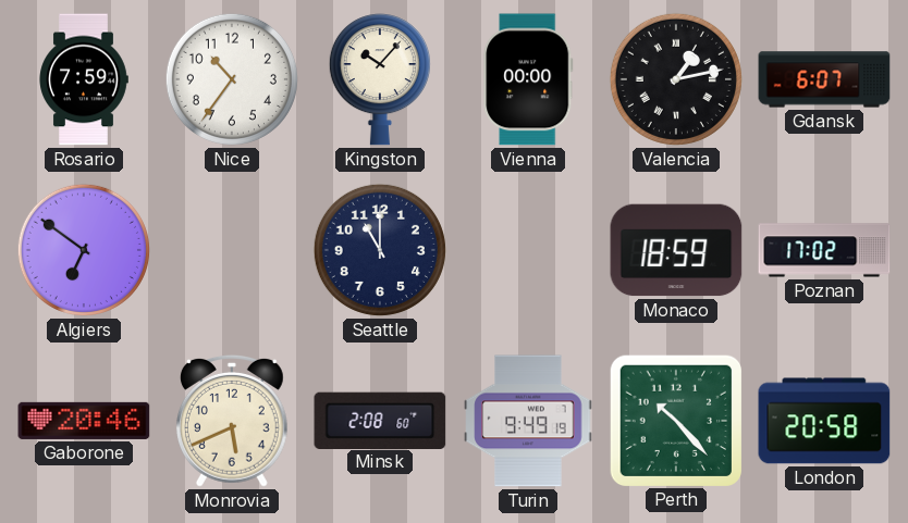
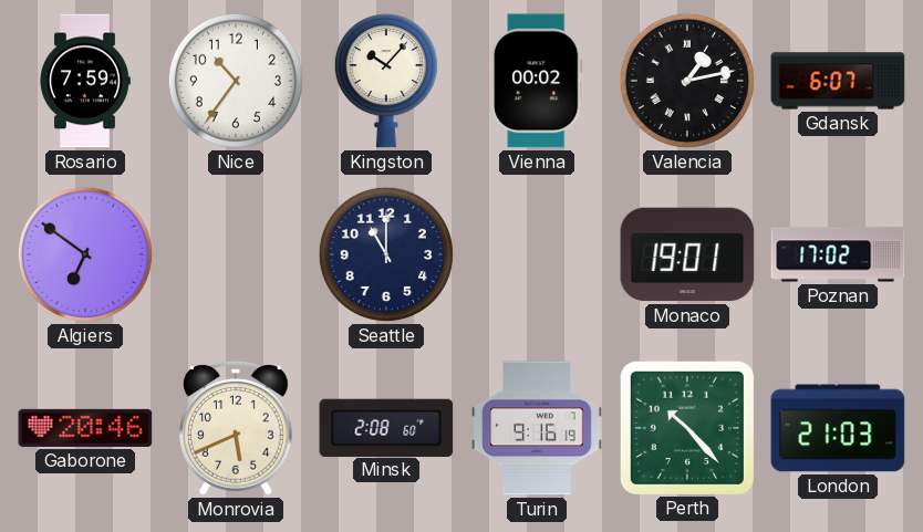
Vienna: 00:00 -> 00:02 (537, 81)
Monaco: 18:59 -> 19:01 (687, 254)
Turin: 9:49 -> 9:16 (537, 428)
London: 20:58 -> 21:03 (838, 428)
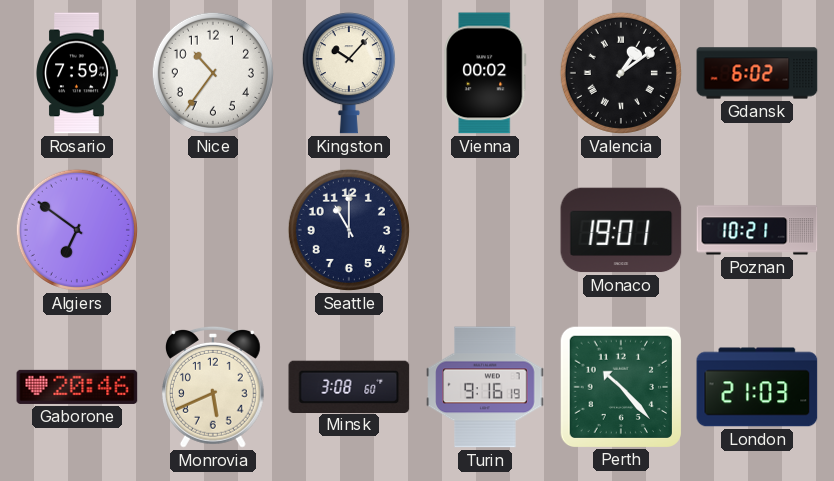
Valencia: 1:13 -> 1:09 (621, 73)
Gdansk: 6:07 -> 6:02 (757, 73)
Poznan: 17:02 -> 10:21 (757, 230)
Minsk: 2:08 -> 3:08 (349, 386)
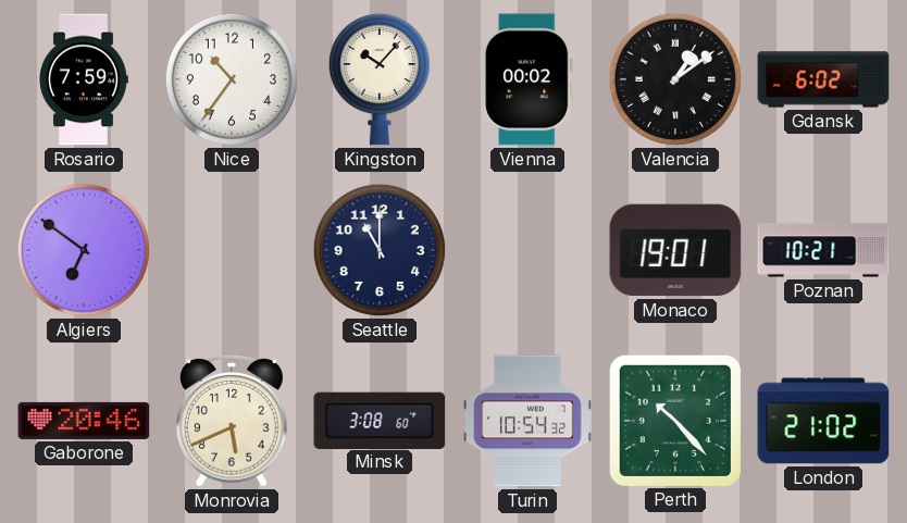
Turin: 9:16 -> 10:54 (527, 421)
London: 21:03 -> 21:02 (823, 421)
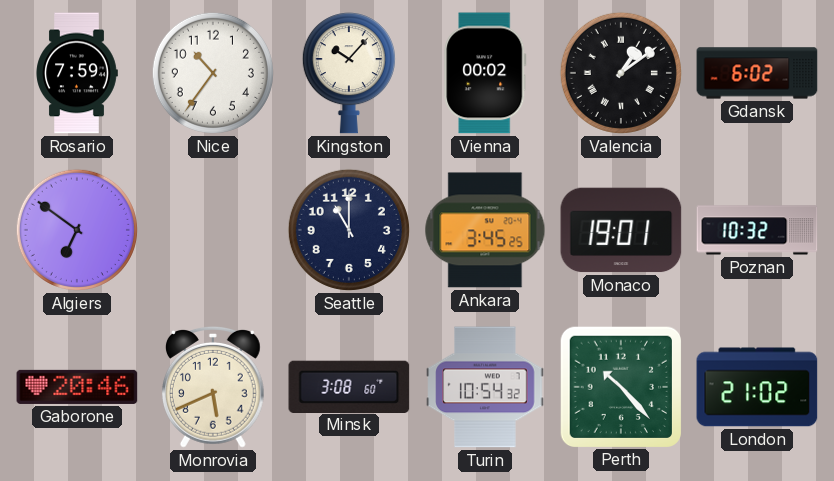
Ankara: none -> 3:45 (485, 230)
Poznan: 10:21 -> 10:32 (757, 230)
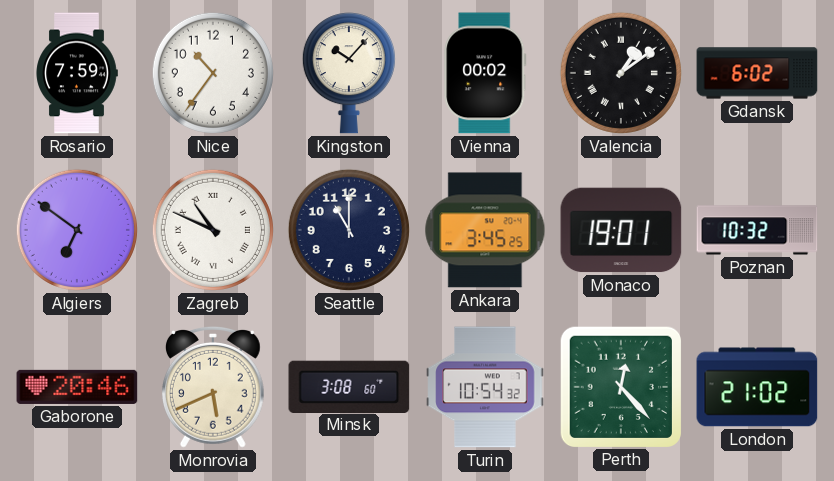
Zagreb: none -> 10:49 (213, 230)
Perth: 10:23 -> 12:23 (620, 386)
